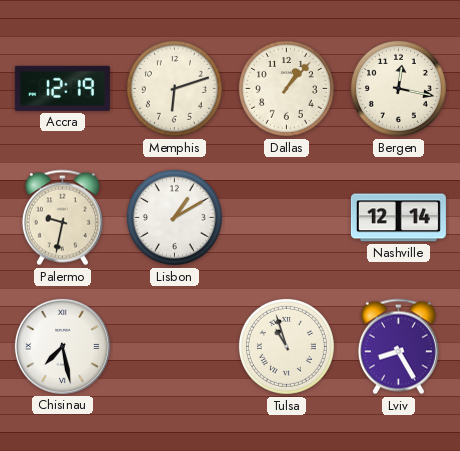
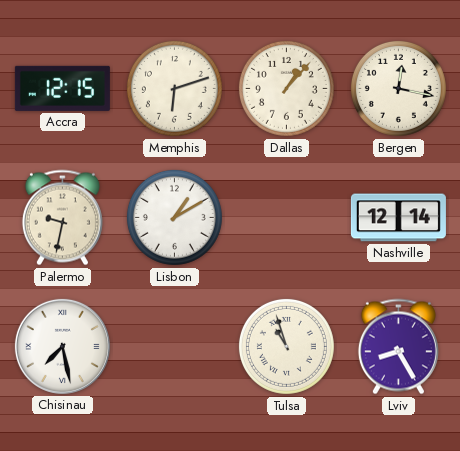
Accra: 12:19 -> 12:15 (62, 88)
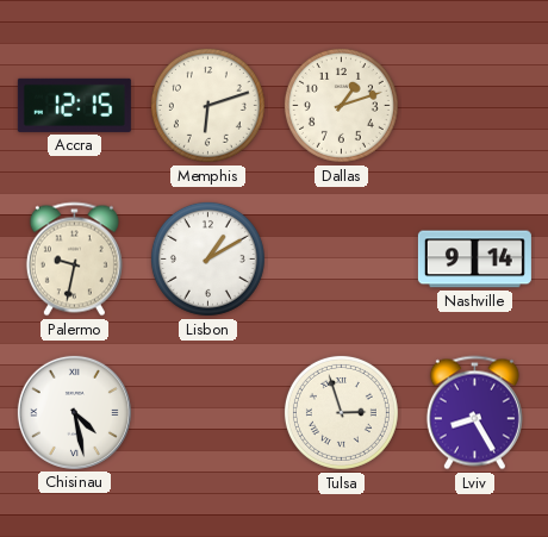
Dallas: 1:07 -> 1:12 (341, 105)
Bergen: 12:17 -> none (398, 88)
Nashville: 12:14 -> 9:14 (474, 260)
Chisinau: 7:28 -> 4:28 (74, 412)
Tulsa: 10:57 -> 2:57 (341, 412)
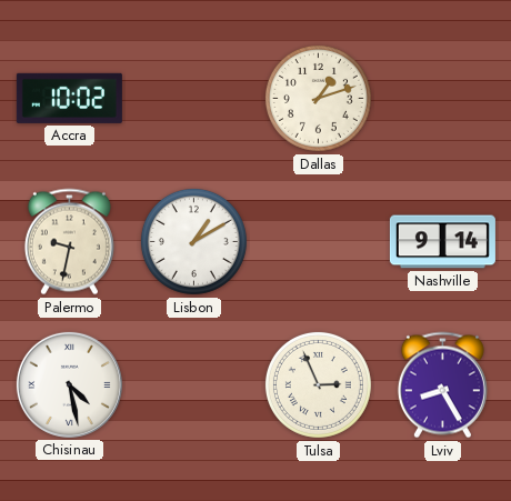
Accra: 12:15 -> 10:02 (69, 98)
Memphis: 6:12 -> none (207, 105)
Tulsa: 2:57 -> 2:56 (318, 384)
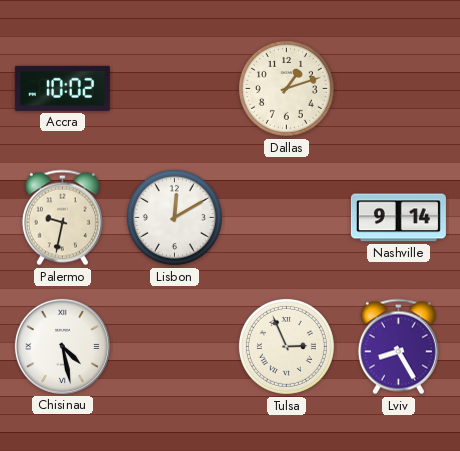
Lisbon: 1:10 -> 12:10 (174, 217)
